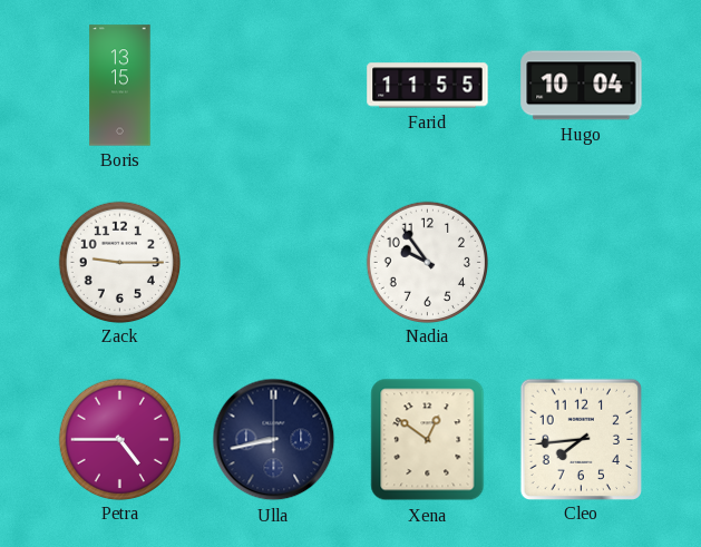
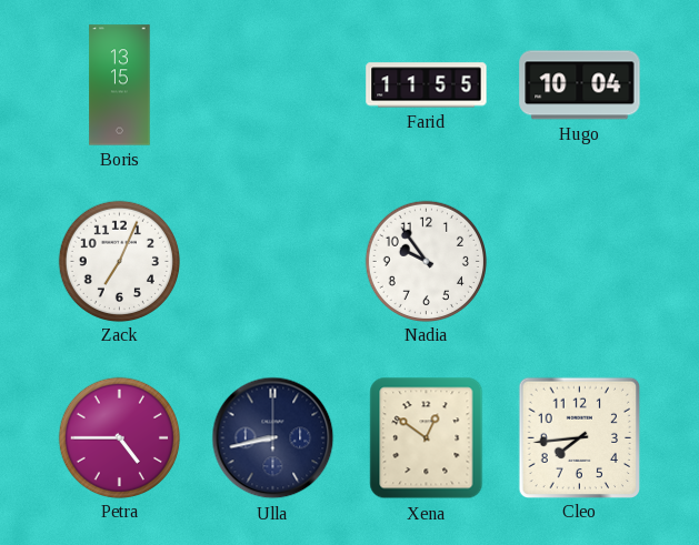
Zack: 9:15 -> 7:04 (119, 261)
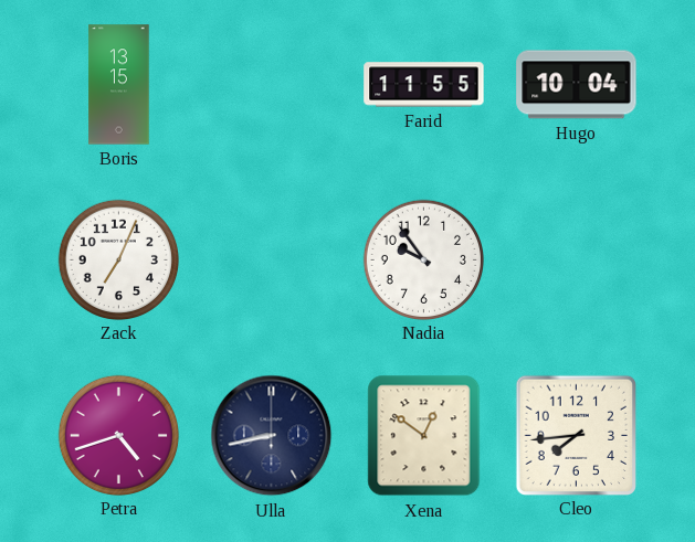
Petra: 4:45 -> 4:42 (118, 435)
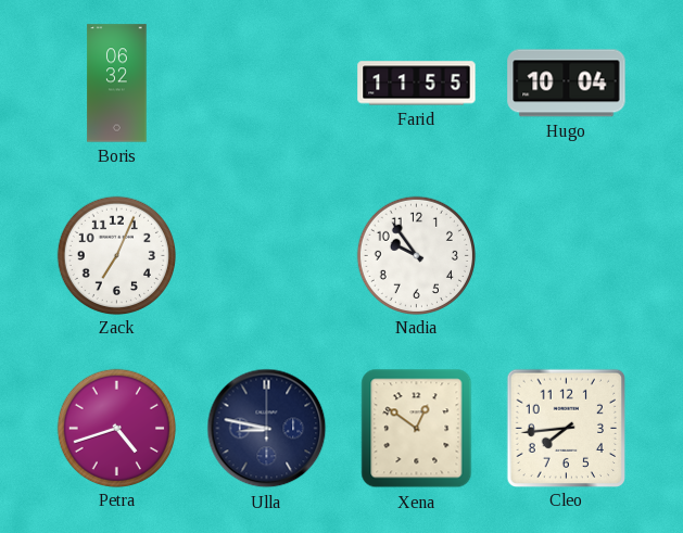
Boris: 13:15 -> 06:32 (117, 84)
Ulla: 8:43 -> 8:47 (267, 429)
